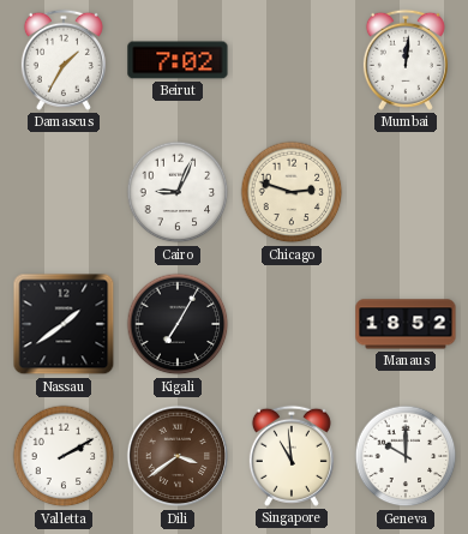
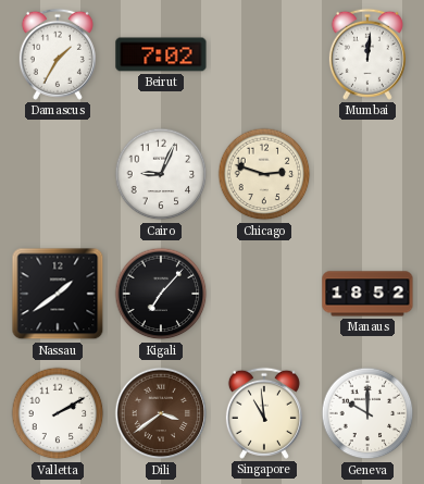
Kigali: 7:05 -> 7:07 (161, 294)
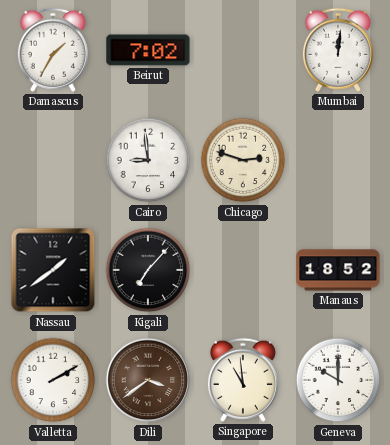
Cairo: 9:04 -> 8:59 (148, 160)
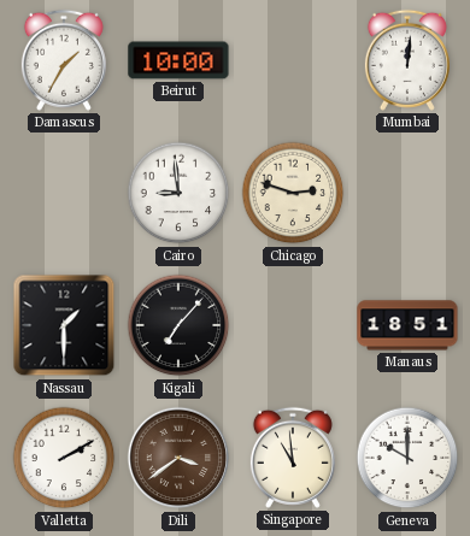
Beirut: 7:02 -> 10:00 (178, 60)
Nassau: 1:39 -> 1:30 (64, 325)
Manaus: 18:52 -> 18:51 (407, 325)
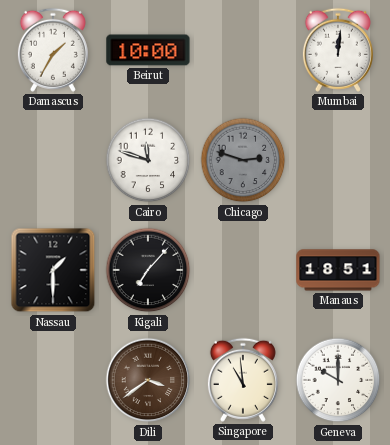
Cairo: 8:59 -> 11:48 (148, 160)
Chicago dial: cream -> grey (243, 160)
Valletta: 2:10 -> none (64, 458)
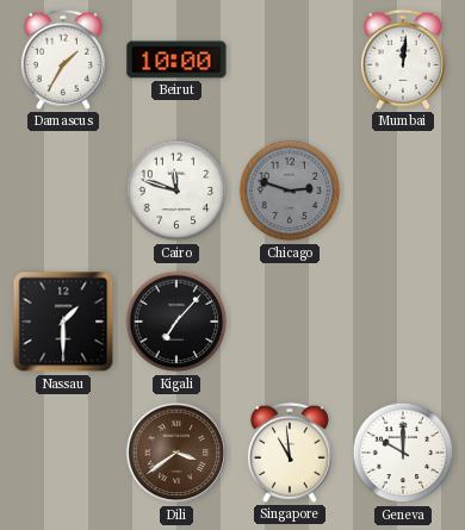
Manaus: 18:51 -> none (338, 270)
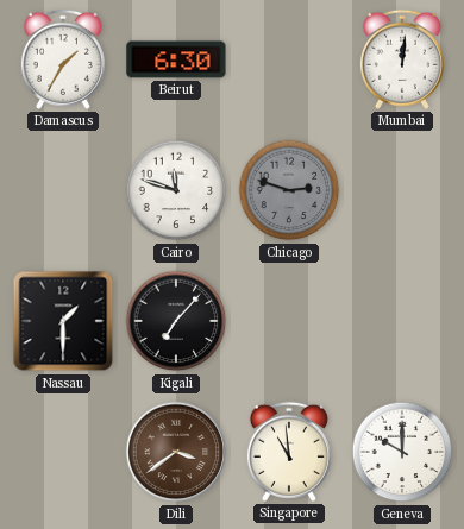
Beirut: 10:00 -> 6:30 (176, 59)
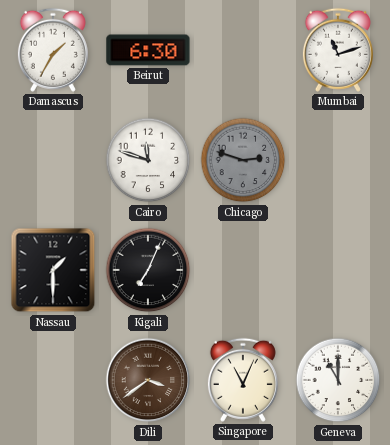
Mumbai: 12:01 -> 11:12 (338, 50)
Kigali: 7:07 -> 7:04 (148, 270)
Singapore: 10:59 -> 11:04 (243, 380)
Geneva: 10:00 -> 11:00 (338, 380)
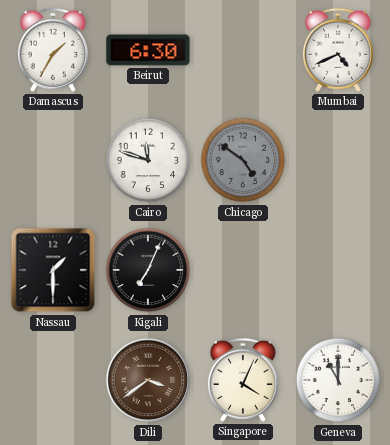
Mumbai: 11:12 -> 4:41 (338, 50)
Chicago: 2:48 -> 4:51 (243, 160)
Singapore: 11:04 -> 4:04 (243, 380)
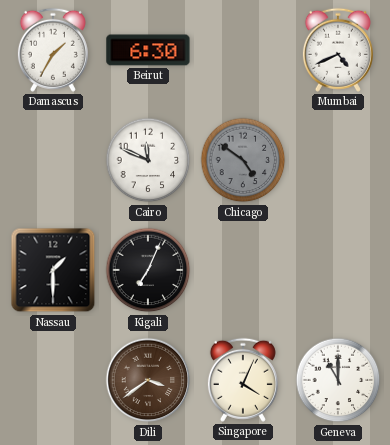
Cairo: 11:48 -> 11:49 (148, 160)
